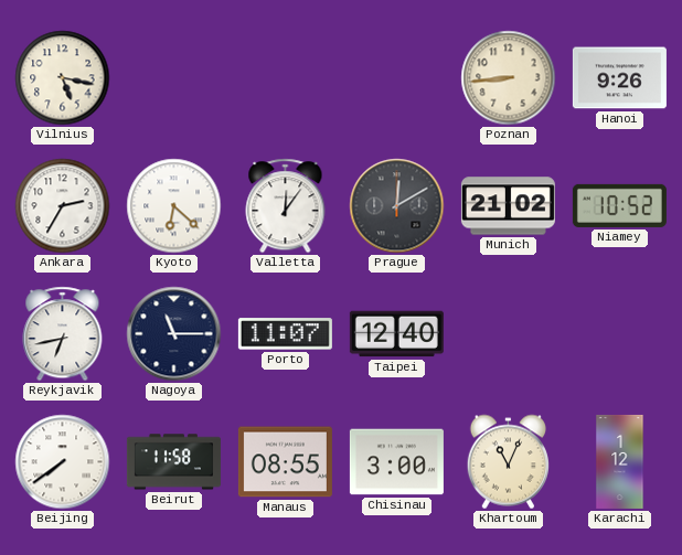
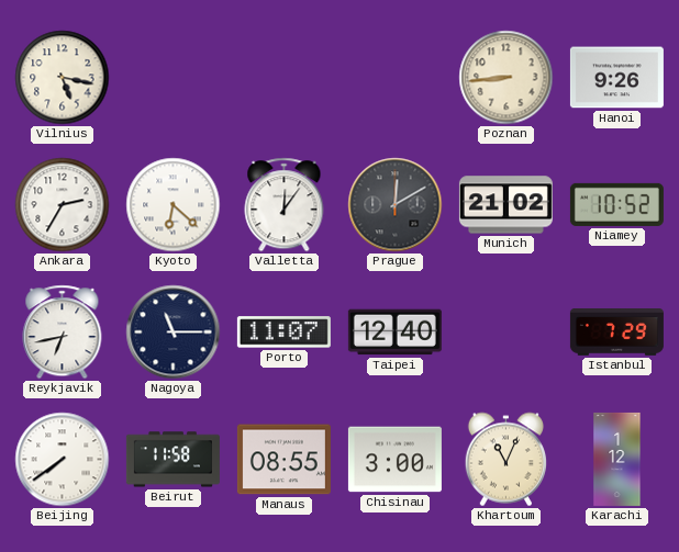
Istanbul: none -> 7:29 (616, 333)
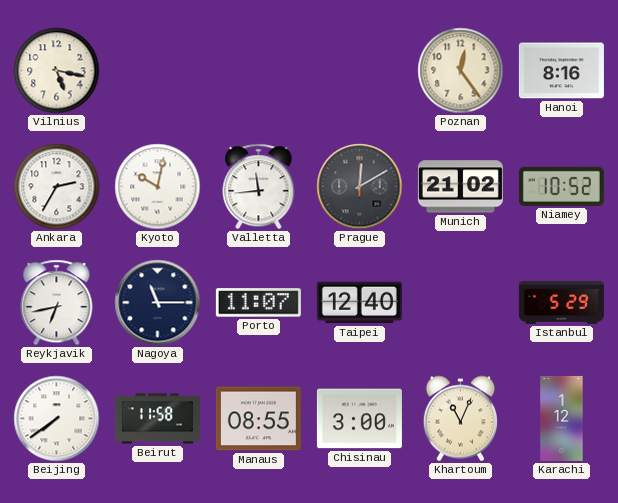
Poznan: 8:44 -> 12:24 (461, 71)
Hanoi: 9:26 -> 8:16 (561, 71)
Kyoto: 6:22 -> 10:02 (158, 187)
Valletta: 12:06 -> 11:44 (259, 187)
Istanbul: 7:29 -> 5:29 (561, 303)
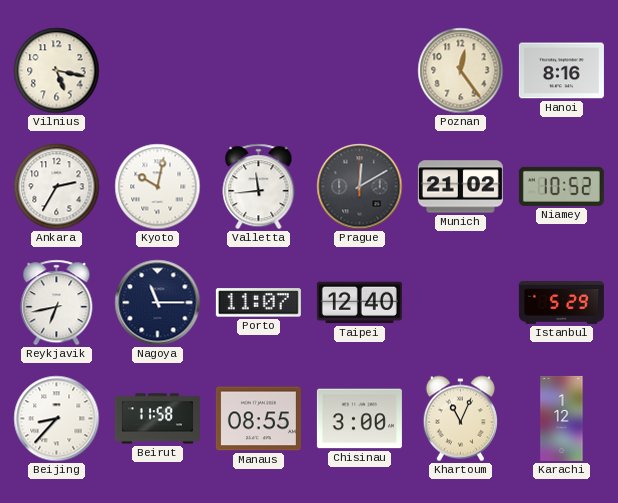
Beijing: 7:39 -> 8:37 (57, 419)
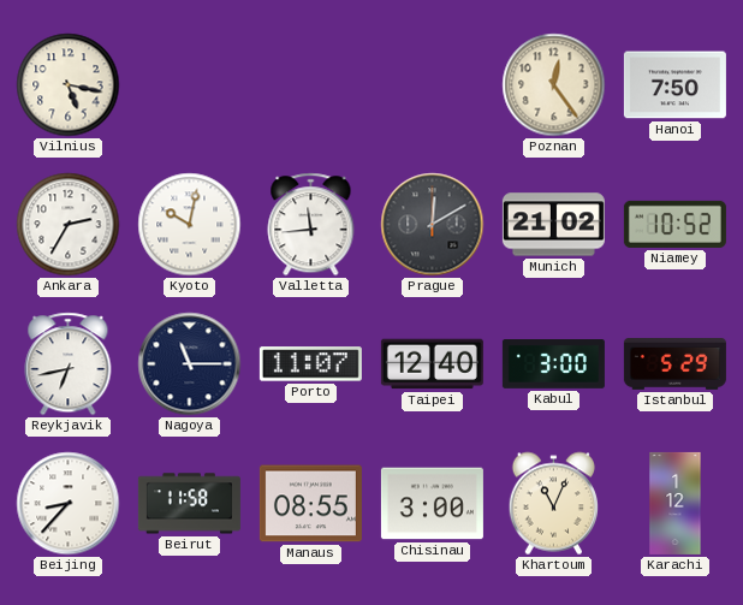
Hanoi: 8:16 -> 7:50 (674, 85)
Kabul: none -> 3:00 (553, 364)
